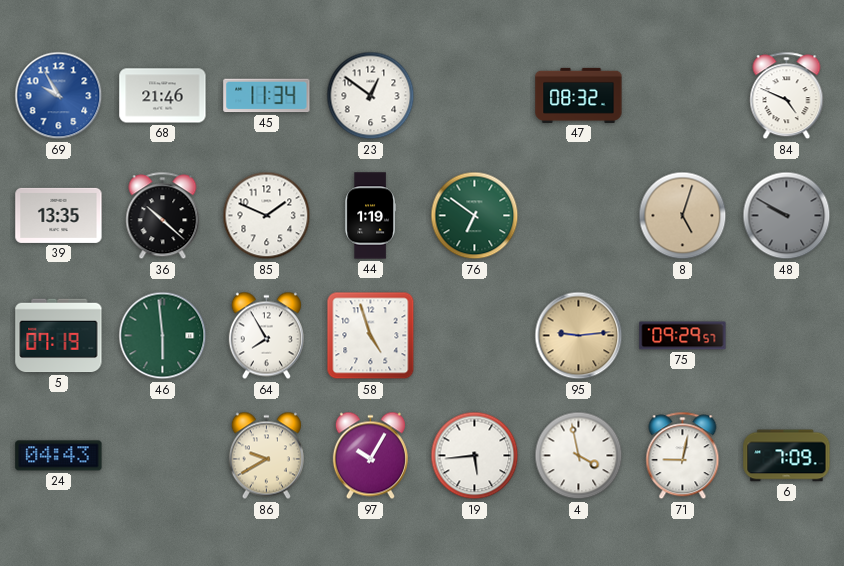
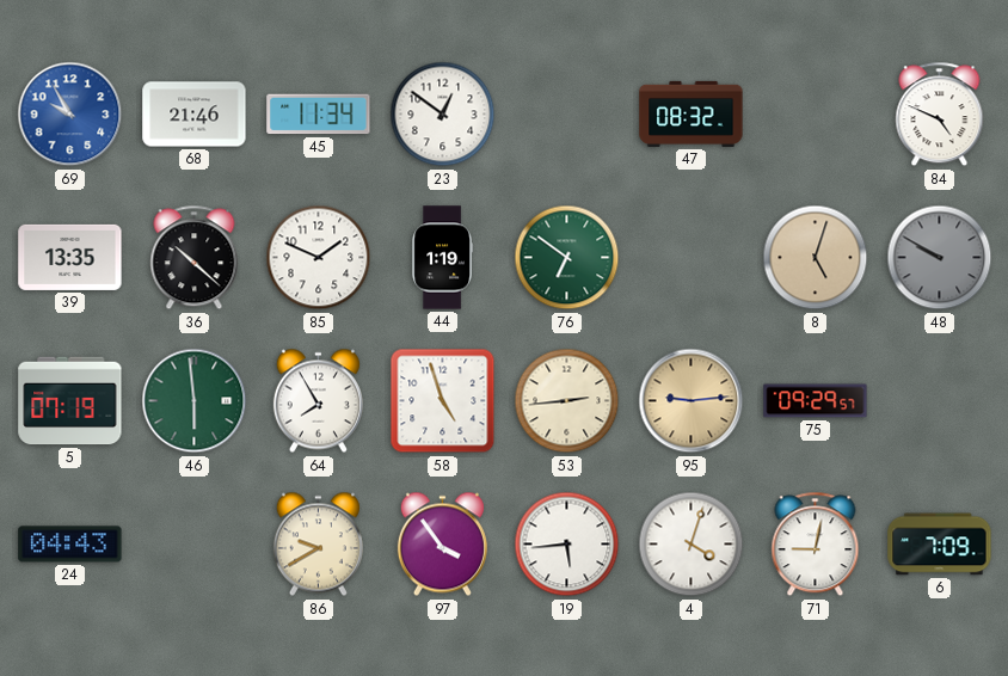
53: none -> 2:44 (567, 401)
97: 10:05 -> 3:54 (442, 545)
4: 3:58 -> 4:03 (692, 545)
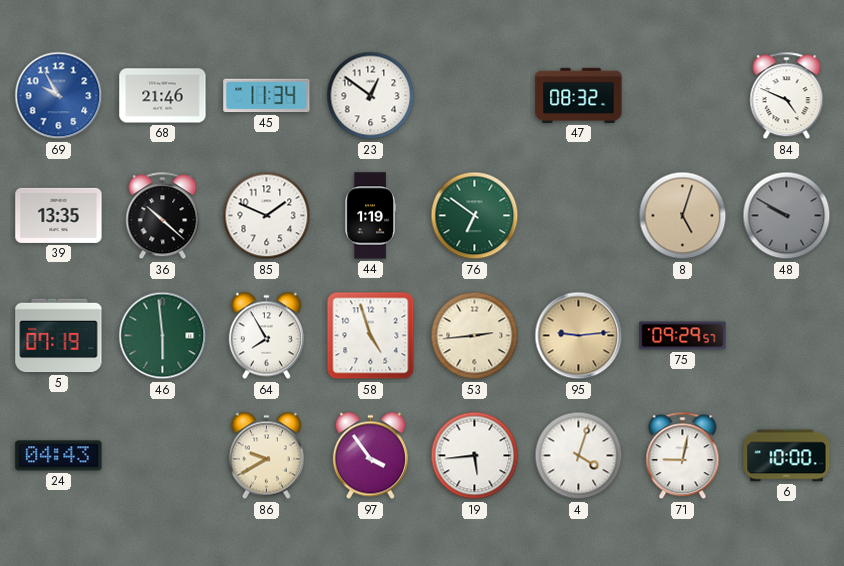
6: 7:09 -> 10:00 (787, 456)
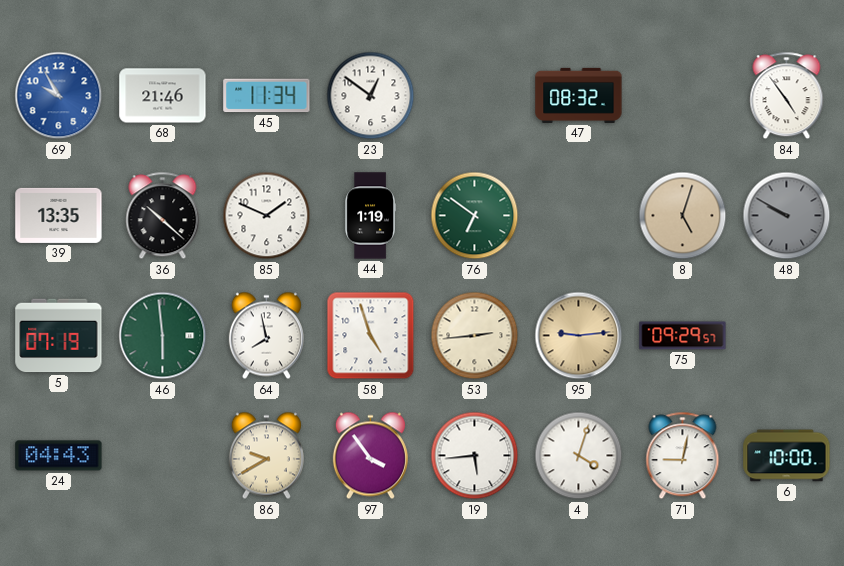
84: 4:49 -> 4:54 (787, 96)
64: 7:55 -> 7:58 (266, 336)
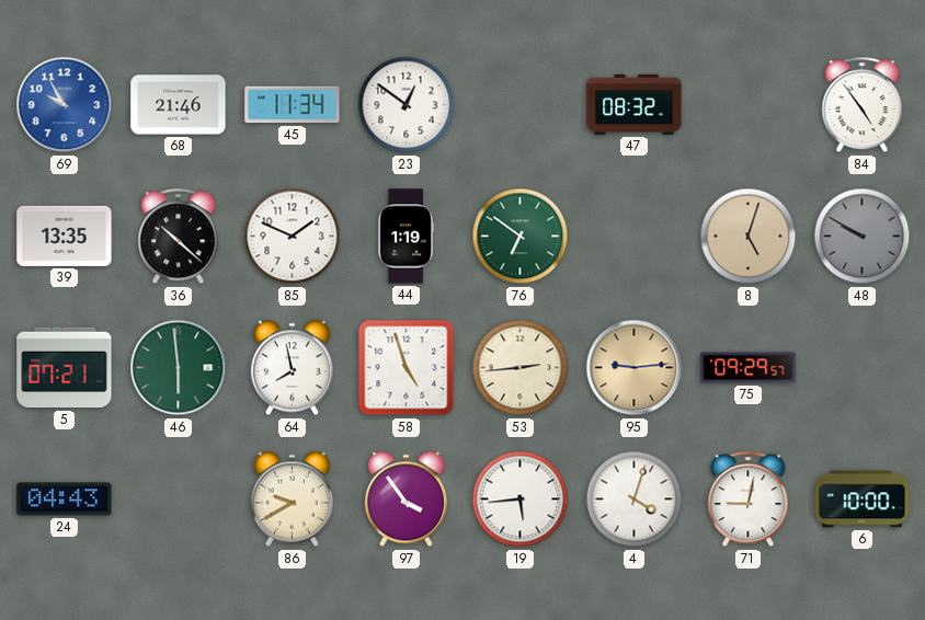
5: 07:19 -> 07:21 (65, 368)
